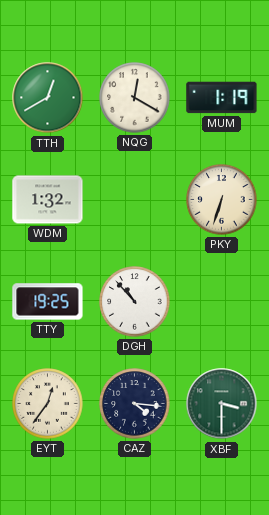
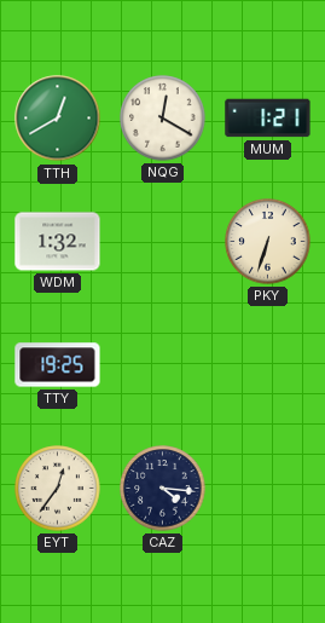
MUM: 1:19 -> 1:21 (268, 119)
DGH: 10:53 -> none (135, 302)
XBF: 3:30 -> none (222, 404)
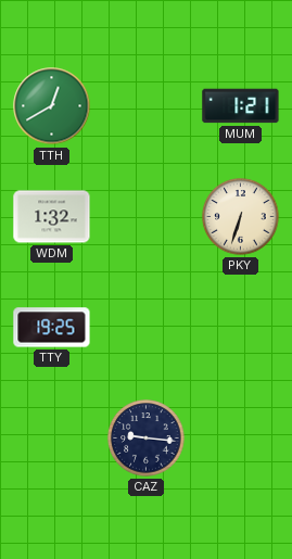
NQG: 12:20 -> none (163, 119)
EYT: 12:36 -> none (58, 489)
CAZ: 4:16 -> 9:16 (147, 439)
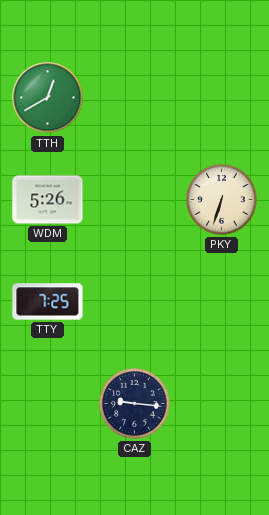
MUM: 1:21 -> none (241, 106)
WDM: 1:32 -> 5:26 (48, 200)
TTY: 19:25 -> 7:25 (48, 302)
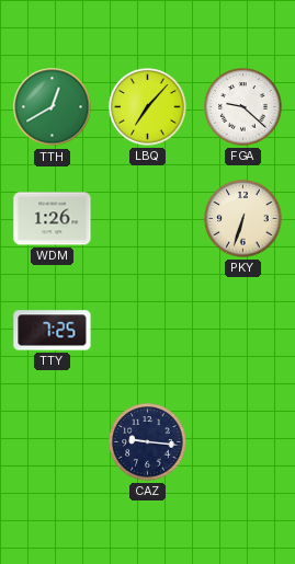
LBQ: none -> 7:07 (148, 107)
FGA: none -> 9:22 (243, 107)
WDM: 5:26 -> 1:26 (53, 219)
